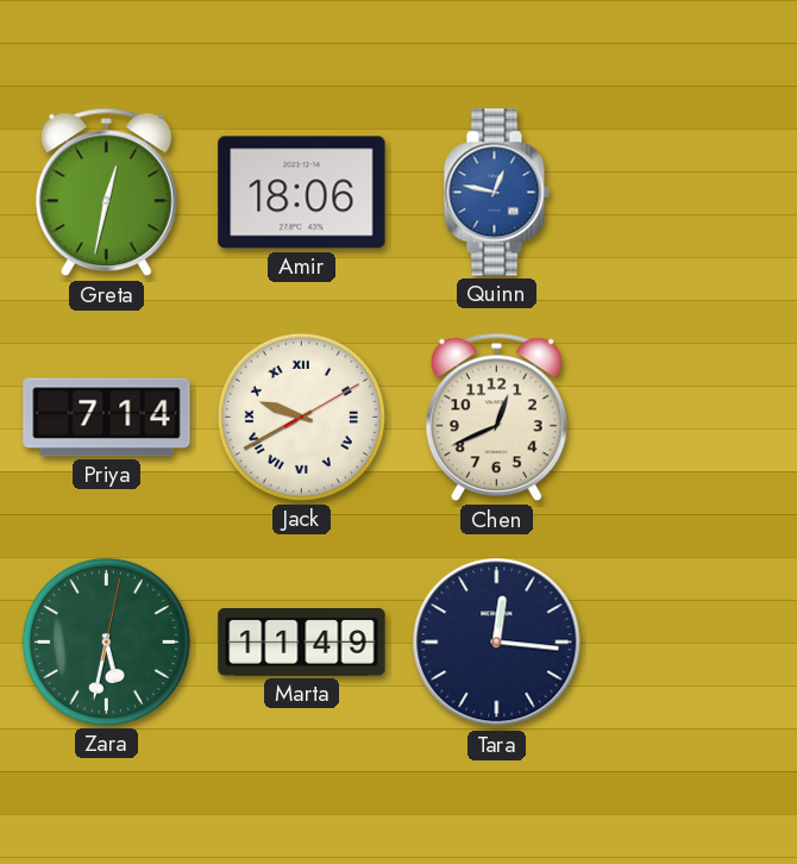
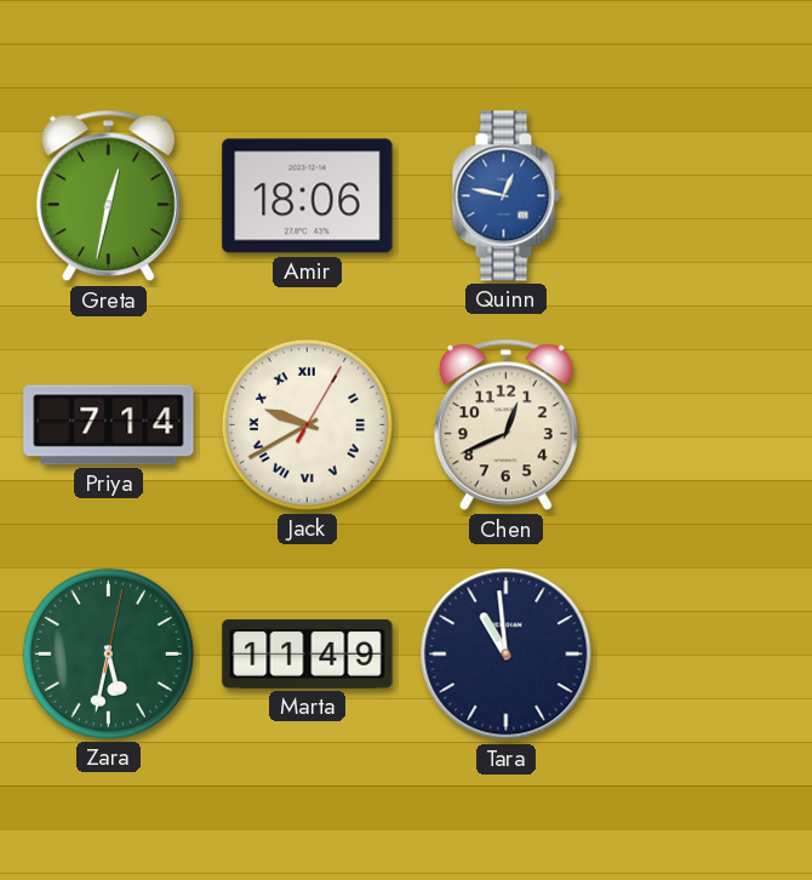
Jack: 9:40:10 -> 9:40:05 (307, 424)
Tara: 12:16 -> 10:59 (507, 655)
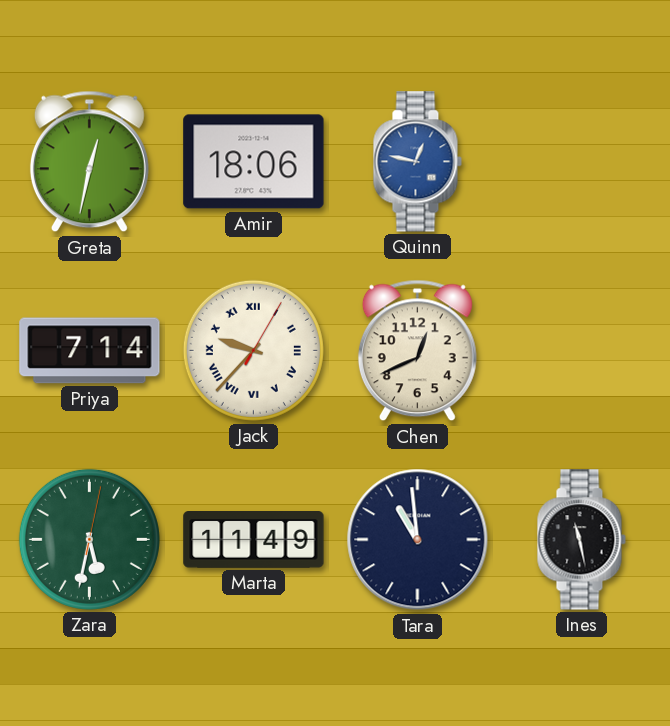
Jack: 9:40 -> 9:37 (253, 350)
Ines: none -> 11:28 (581, 540)
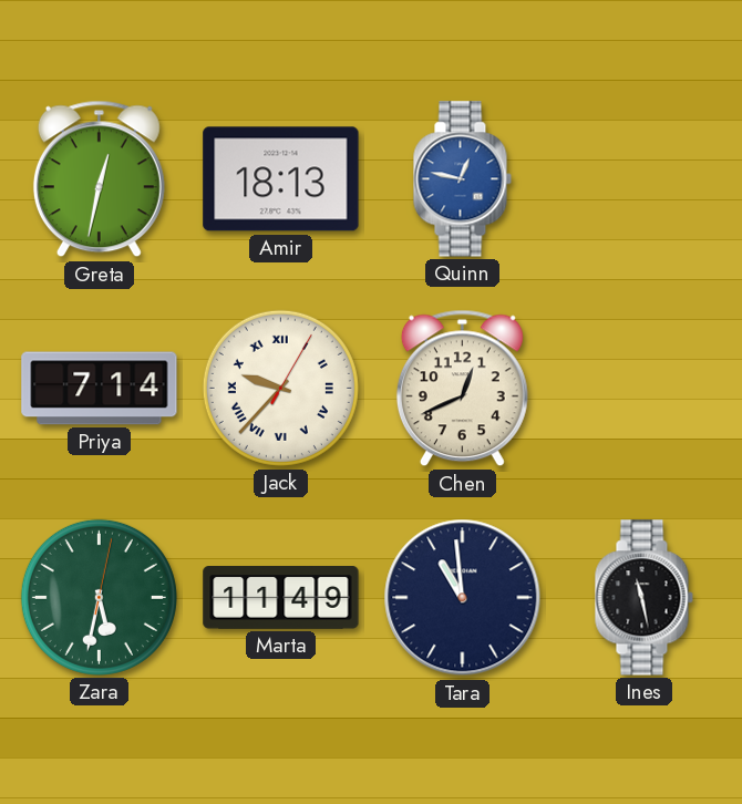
Amir: 18:06 -> 18:13 (281, 179)
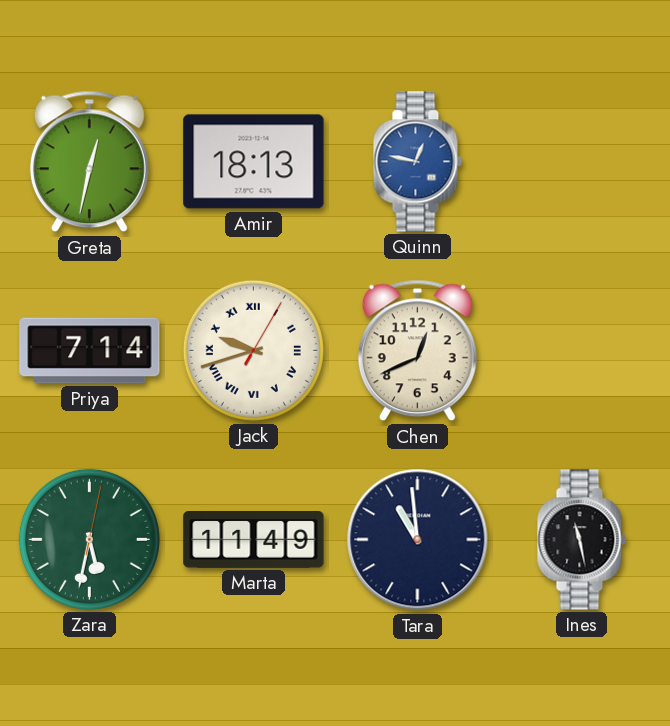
Jack: 9:37 -> 9:42 (253, 350)
